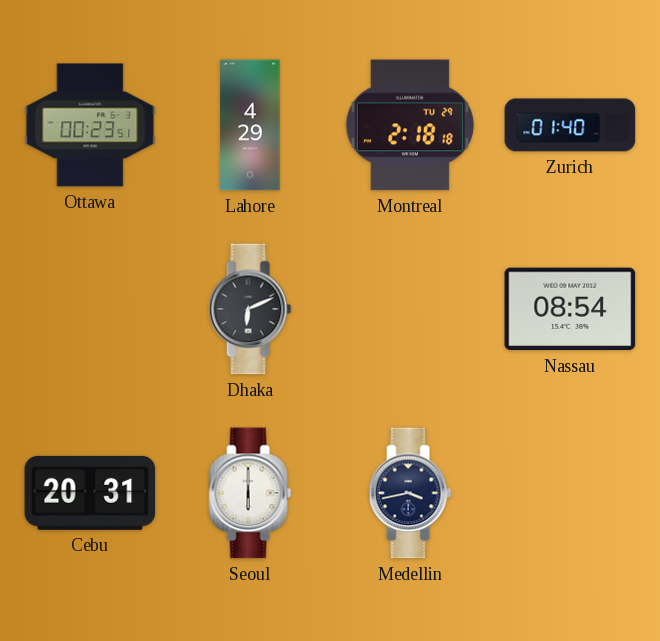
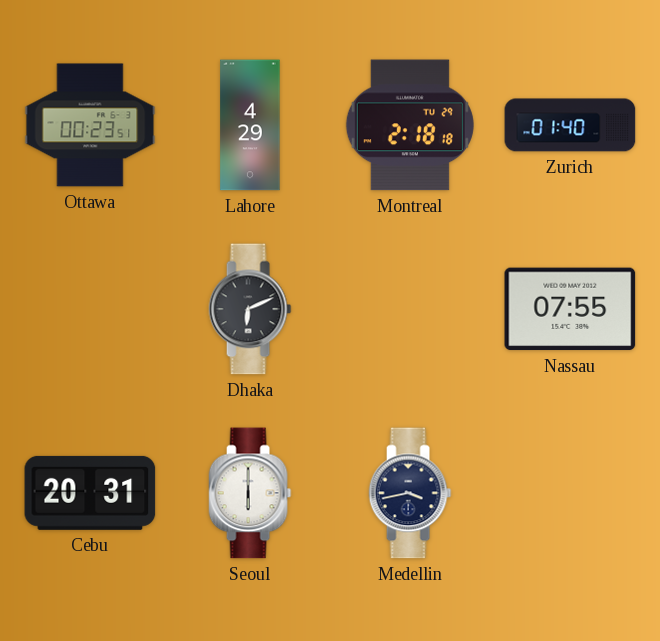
Nassau: 08:54 -> 07:55 (570, 309)
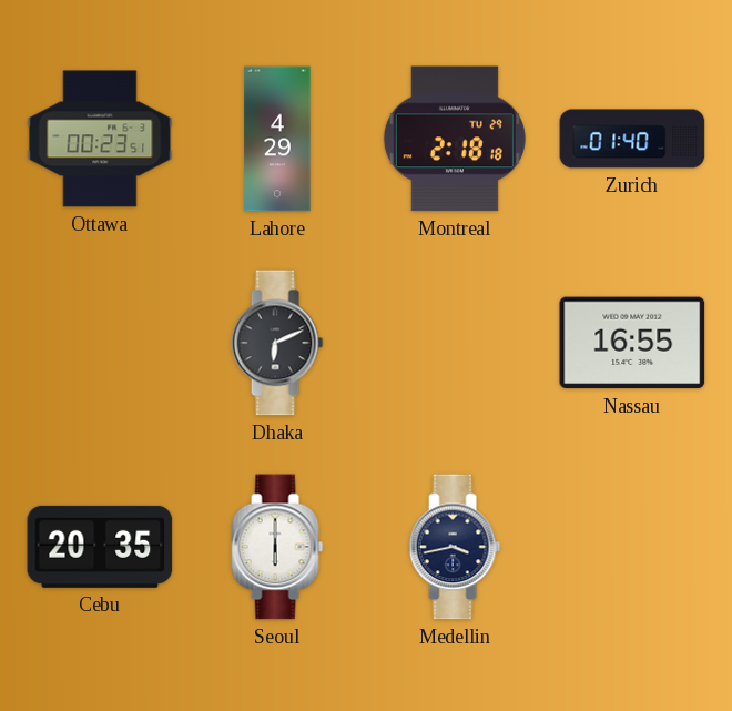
Nassau: 07:55 -> 16:55 (632, 343)
Cebu: 20:31 -> 20:35 (100, 547)
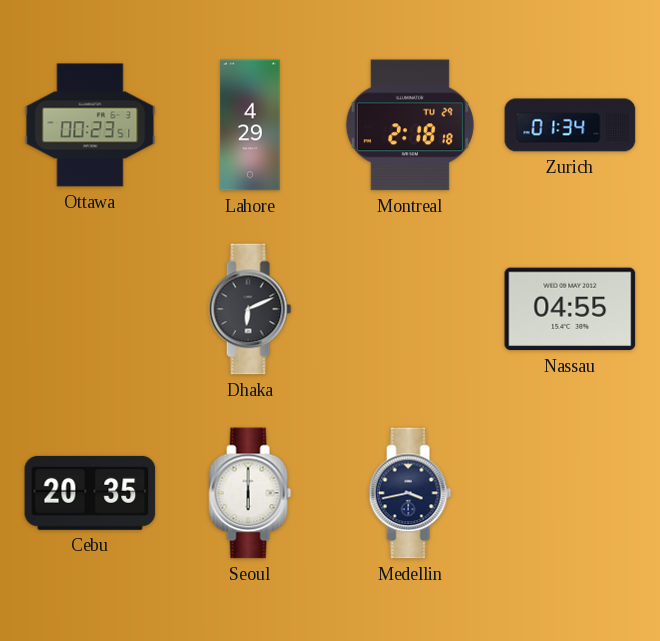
Zurich: 01:40 -> 01:34 (570, 125)
Nassau: 16:55 -> 04:55 (570, 309)
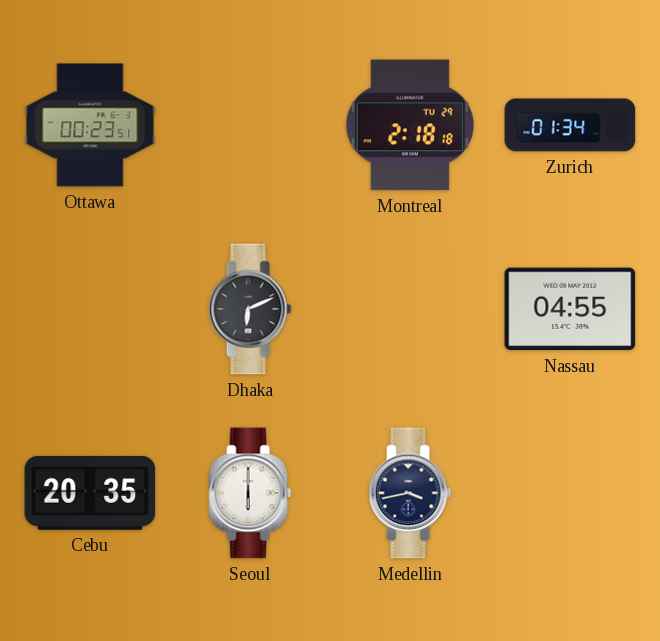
Lahore: 4:29 -> none (250, 125)
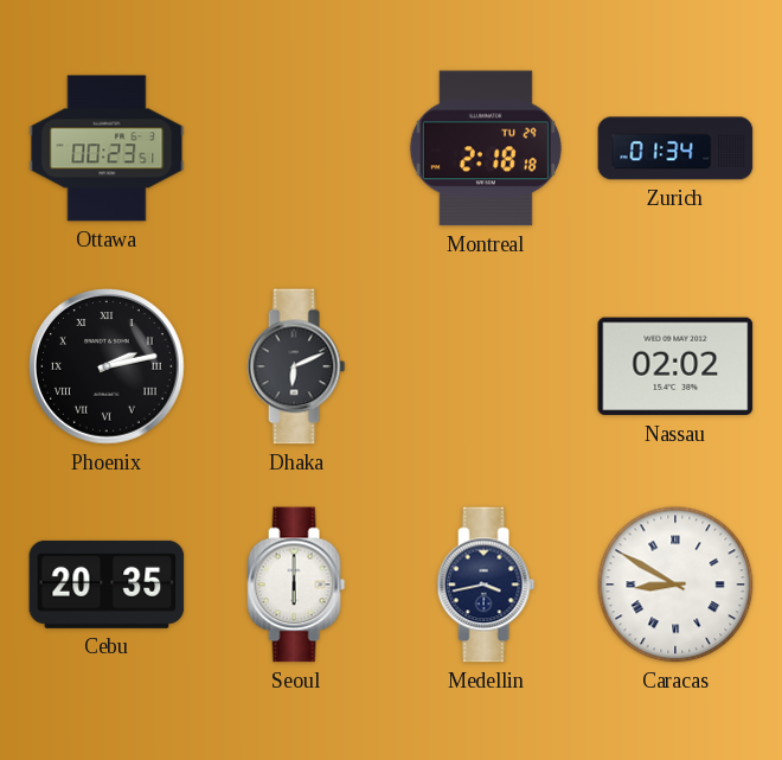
Phoenix: none -> 2:13 (107, 366)
Nassau: 04:55 -> 02:02 (675, 366)
Caracas: none -> 8:50 (675, 585)
